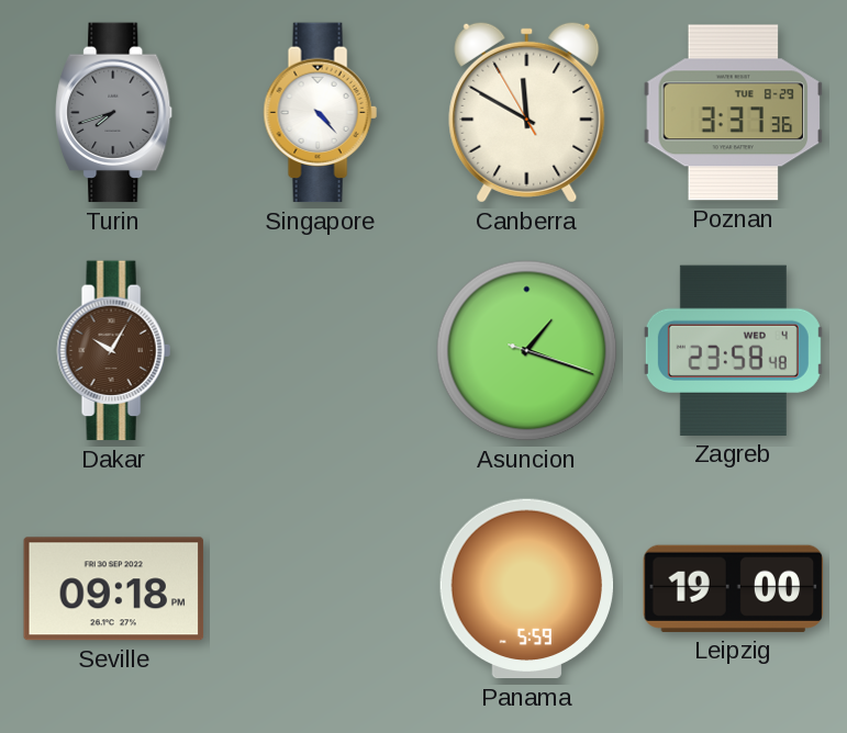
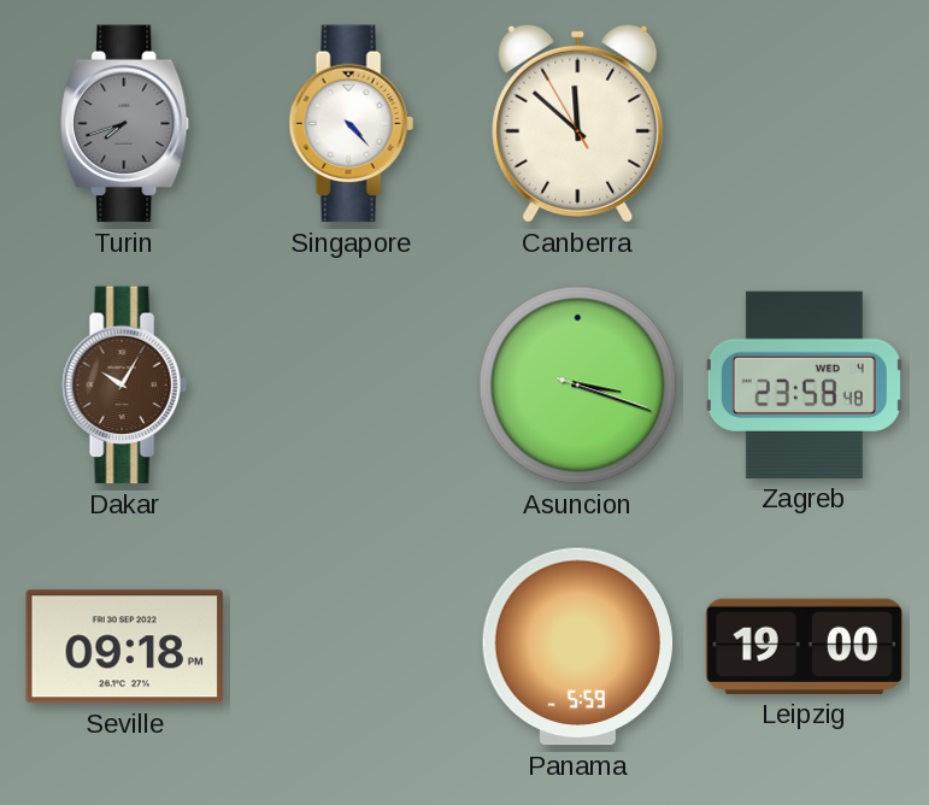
Canberra: 11:49 -> 11:51 (578, 123)
Poznan: 3:37 -> none (734, 113)
Asuncion: 1:18 -> 3:18 (578, 386)
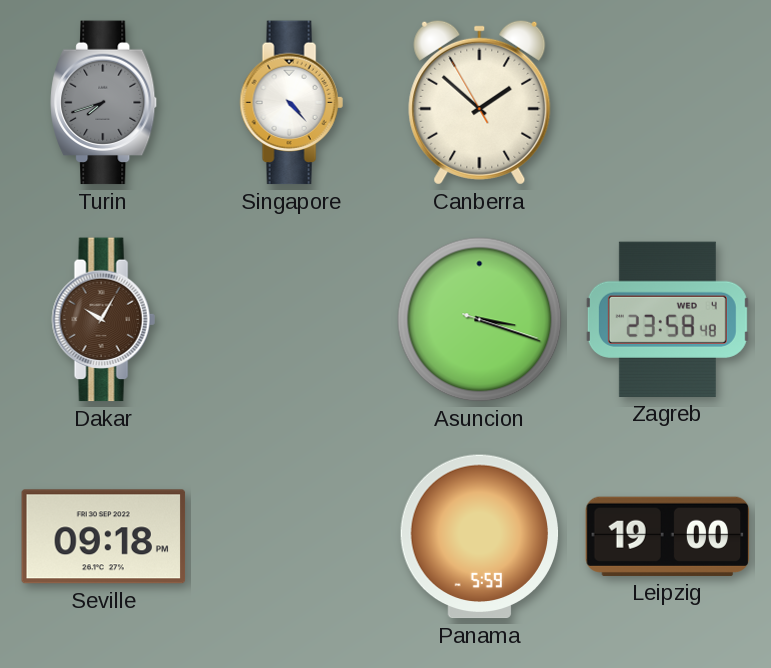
Canberra: 11:51 -> 1:51 (480, 102)
